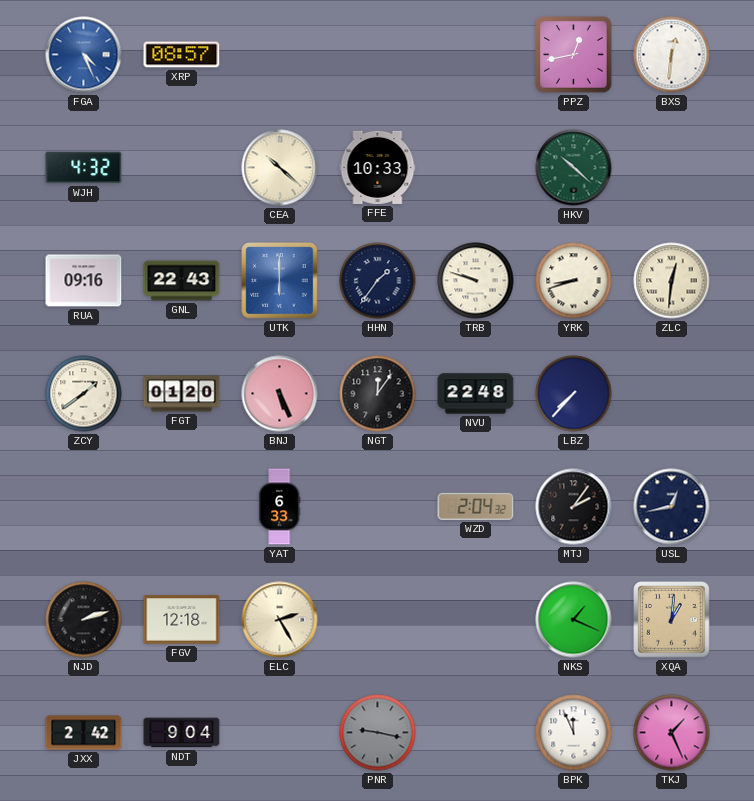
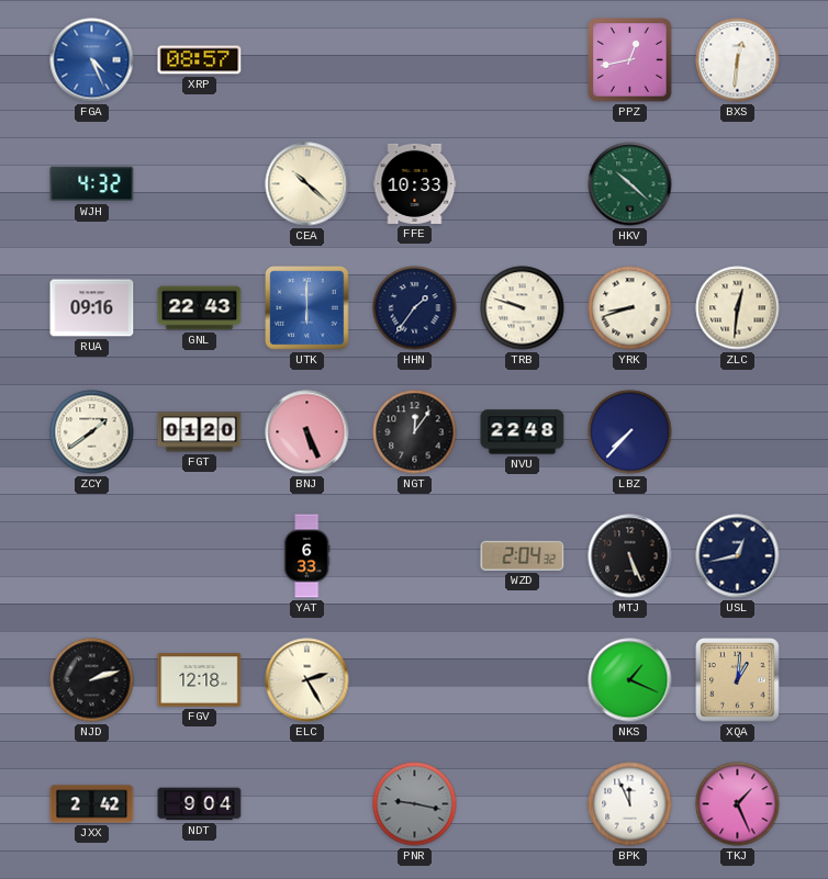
MTJ: 2:06 -> 5:26 (630, 556)
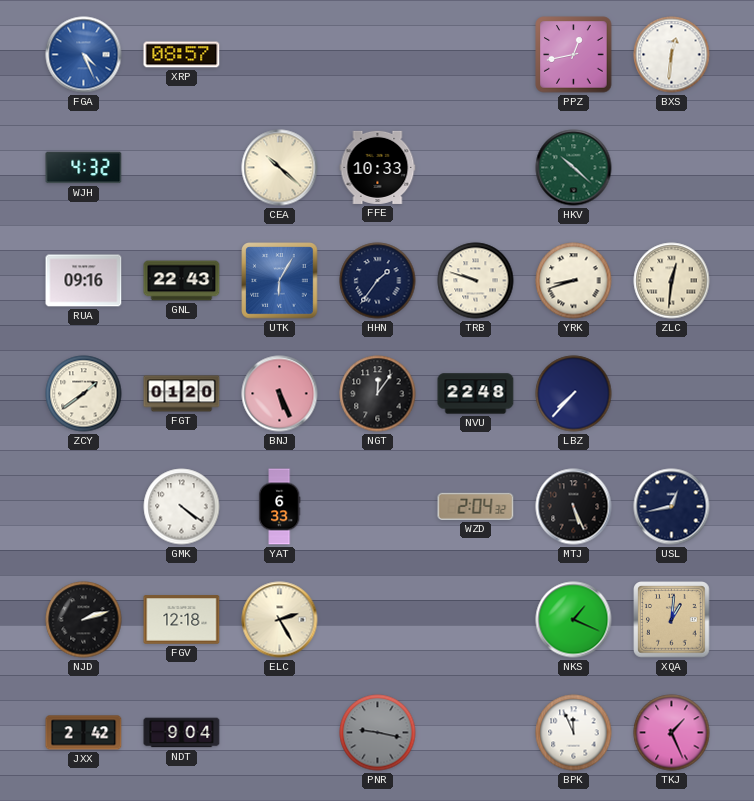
UTK: 6:00 -> 6:05 (280, 281)
GMK: none -> 4:21 (182, 507)
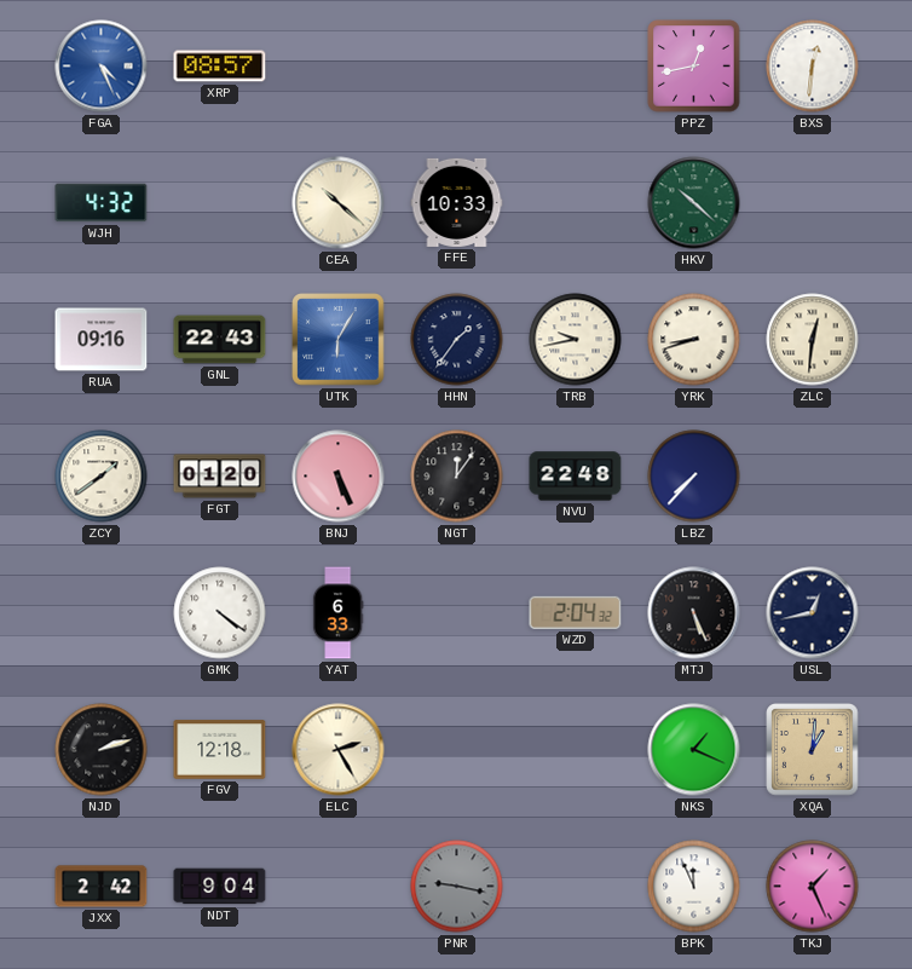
TRB: 9:48 -> 9:43 (576, 340)
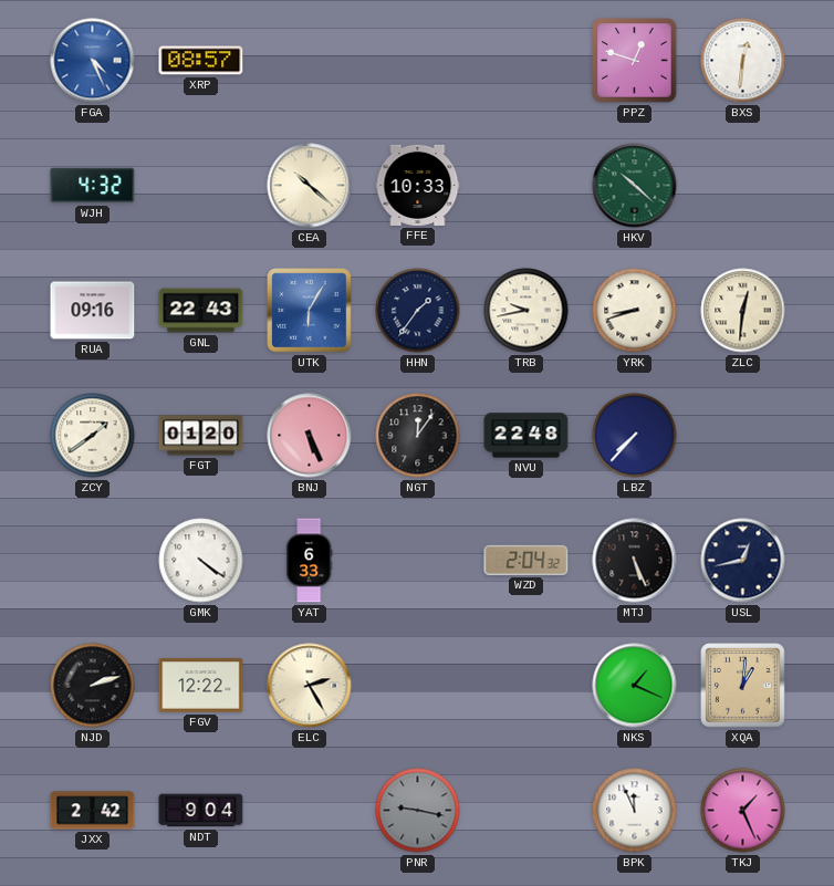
PPZ: 12:43 -> 12:48 (635, 61)
FGV: 12:18 -> 12:22 (201, 686)
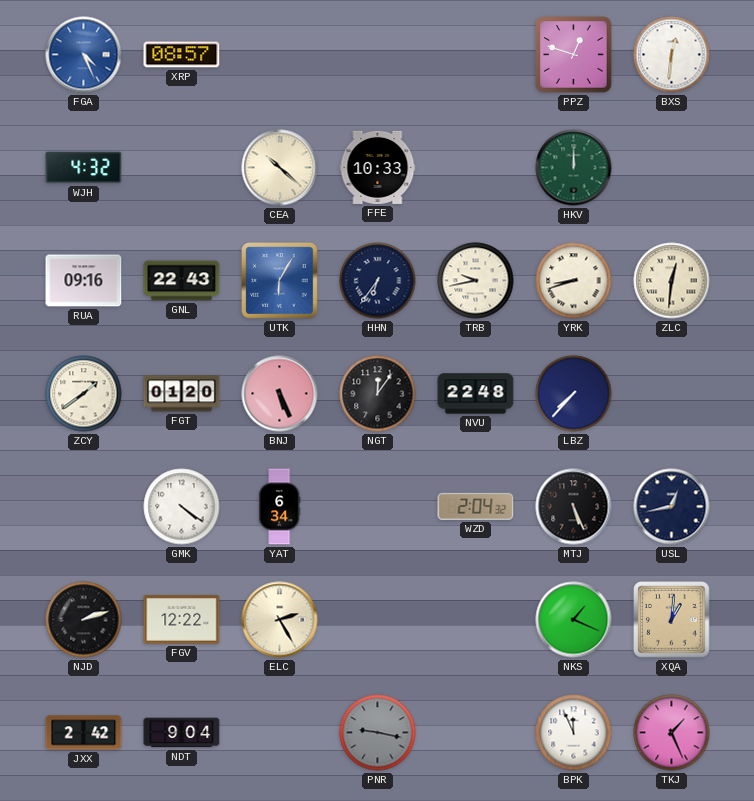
HKV: 10:22 -> 12:00 (574, 168)
HHN: 1:36 -> 6:36 (378, 281)
YAT: 6:33 -> 6:34 (279, 507)
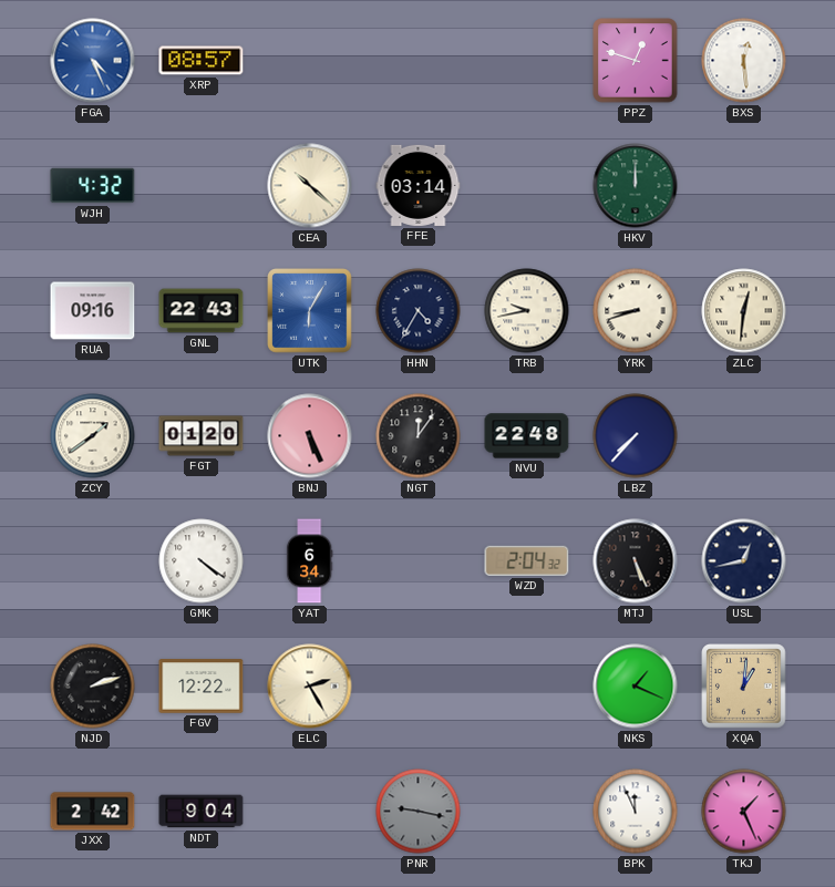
BXS: 12:31 -> 12:29 (744, 61)
FFE: 10:33 -> 03:14 (419, 185)
HHN: 6:36 -> 4:35 (419, 311)
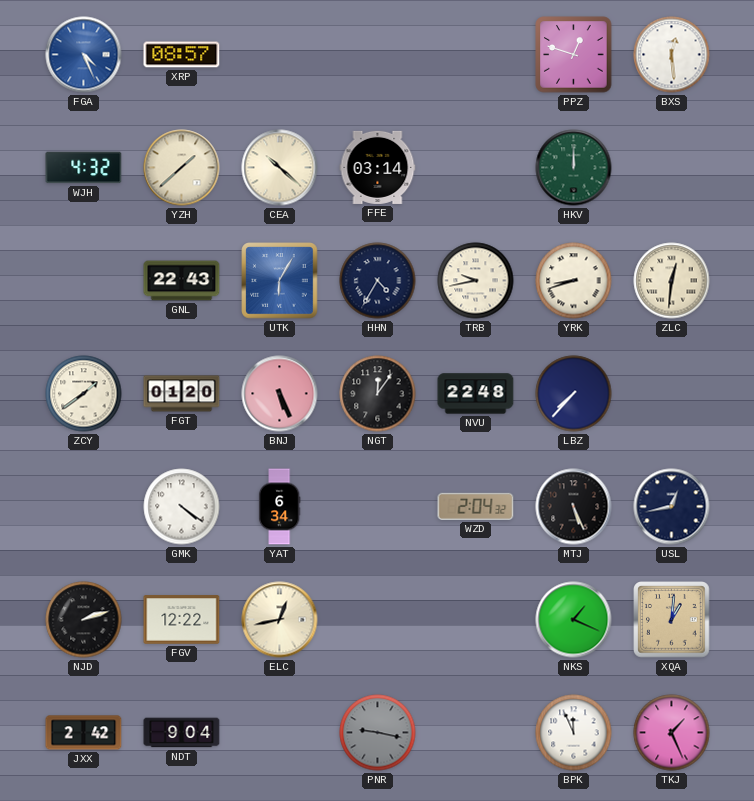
YZH: none -> 1:38 (182, 168)
RUA: 09:16 -> none (93, 311)
ELC: 2:25 -> 12:43 (280, 620)
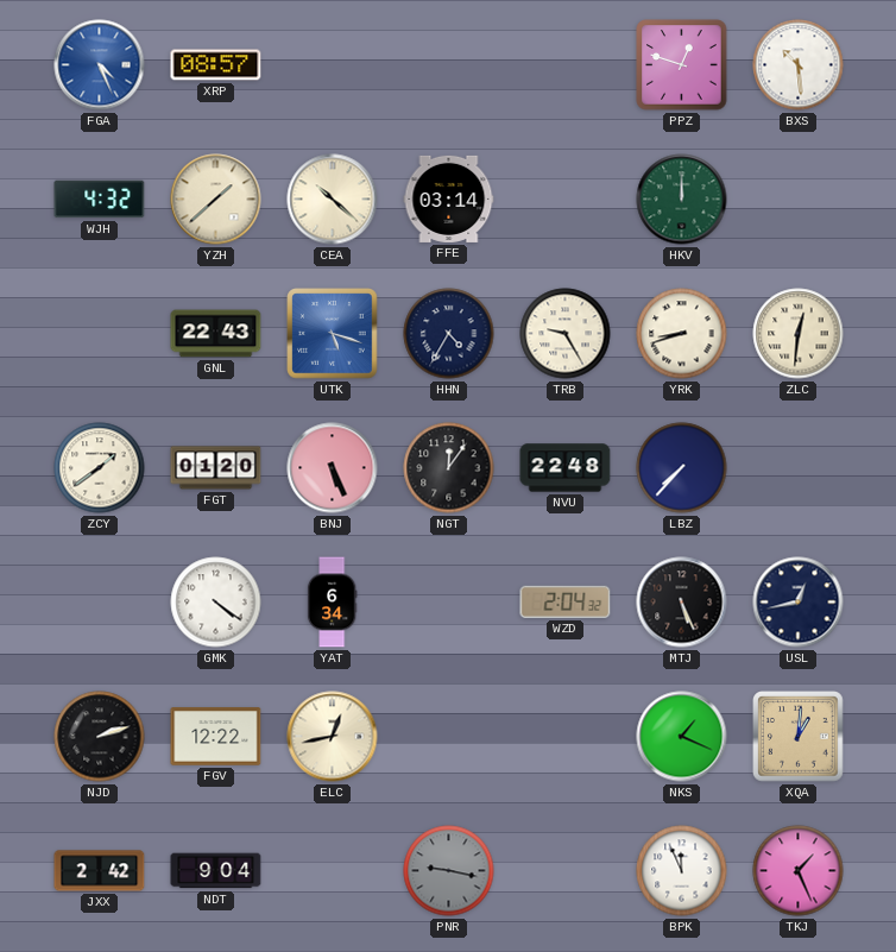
BXS: 12:29 -> 10:29 (799, 65)
UTK: 6:05 -> 5:18 (333, 334)
TRB: 9:43 -> 9:25 (566, 334)
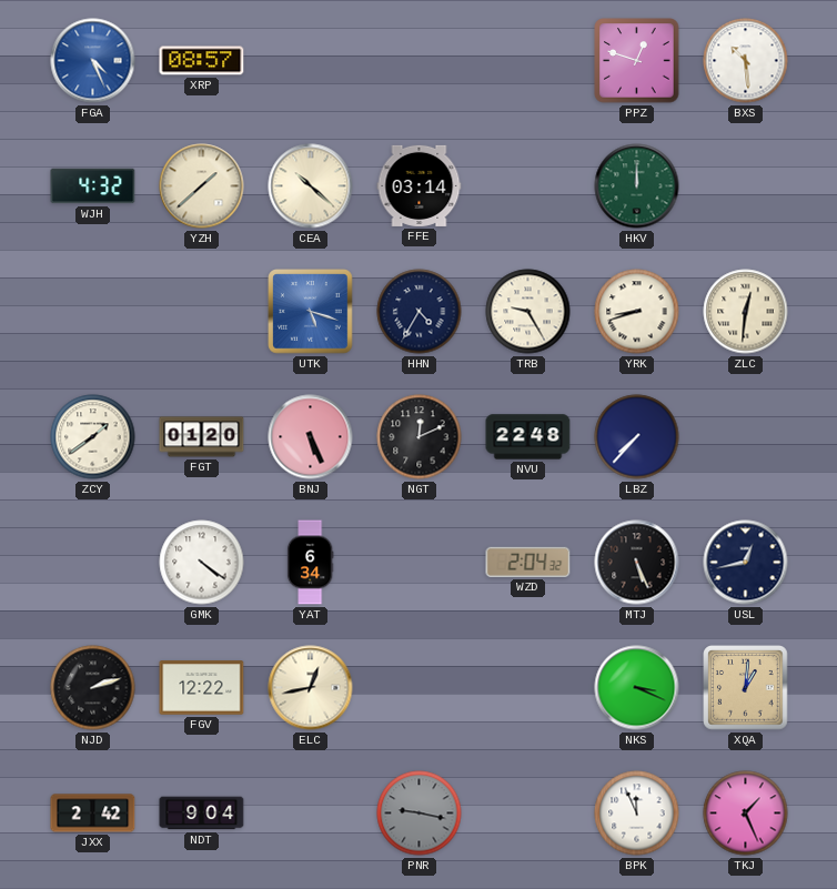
GNL: 22:43 -> none (216, 334)
NGT: 12:06 -> 12:11 (420, 437)
NKS: 1:19 -> 3:19 (637, 688)
